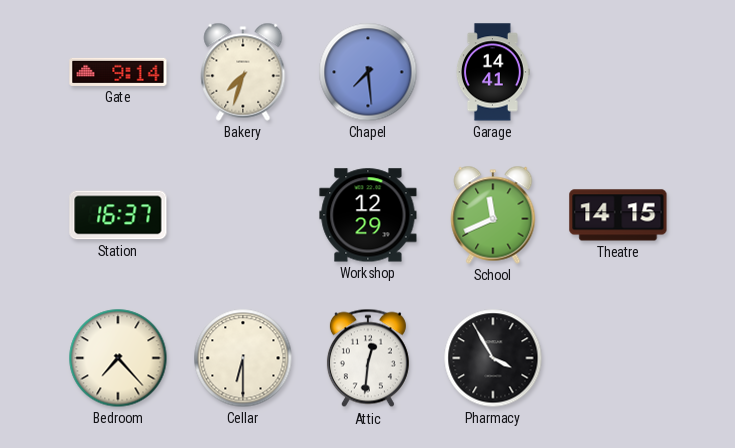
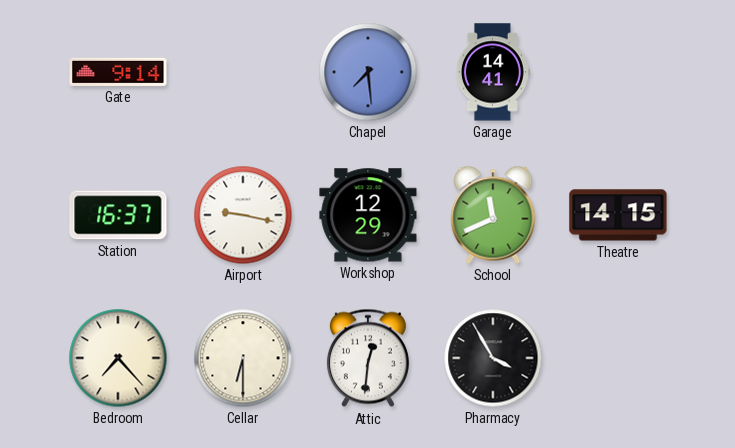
Bakery: 7:33 -> none (243, 72)
Airport: none -> 9:17 (243, 215)
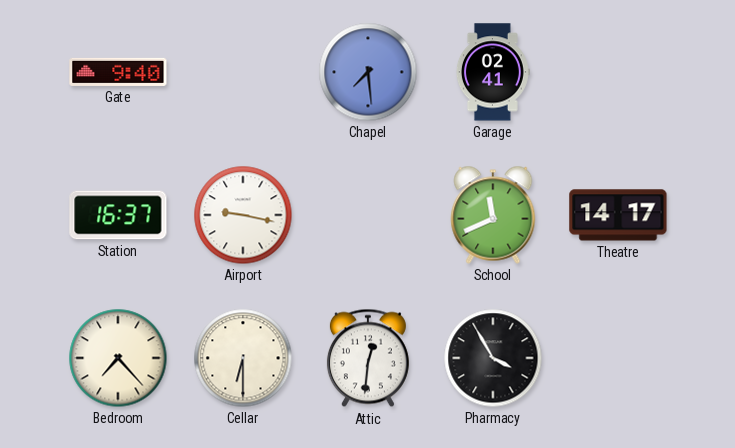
Gate: 9:14 -> 9:40 (118, 72)
Garage: 14:41 -> 02:41 (493, 72)
Workshop: 12:29 -> none (368, 215)
Theatre: 14:15 -> 14:17 (618, 215)
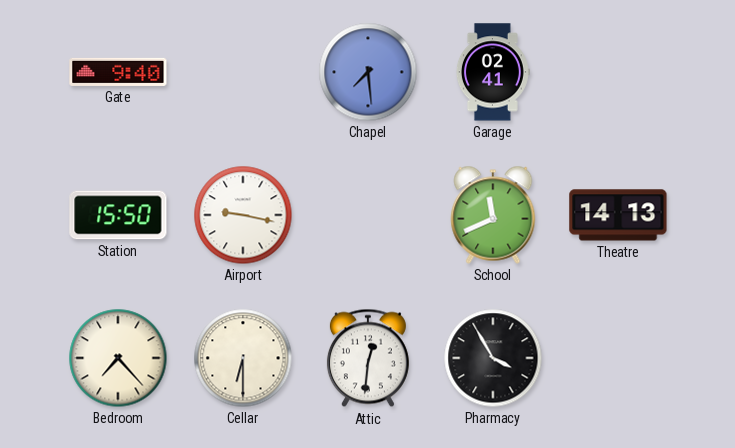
Station: 16:37 -> 15:50 (118, 215)
Theatre: 14:17 -> 14:13 (618, 215)
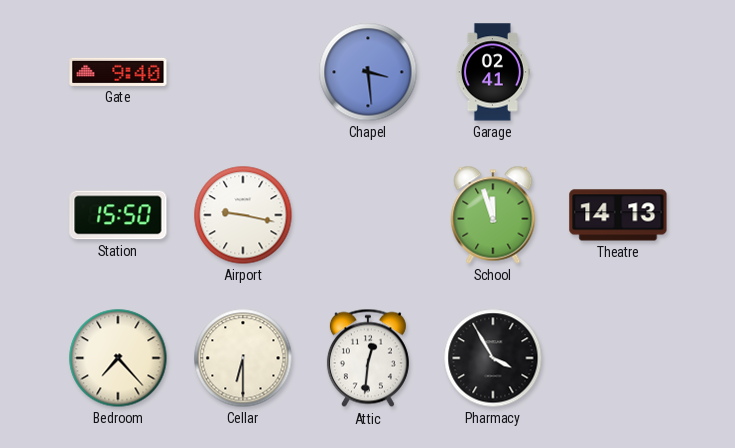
Chapel: 7:29 -> 3:29 (368, 72)
School: 11:41 -> 11:57 (493, 215)
